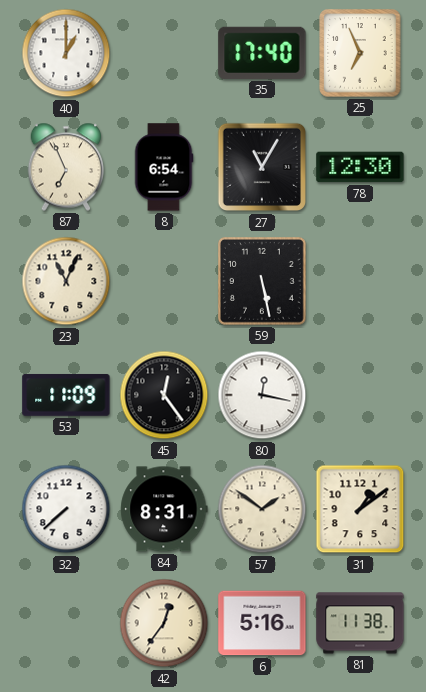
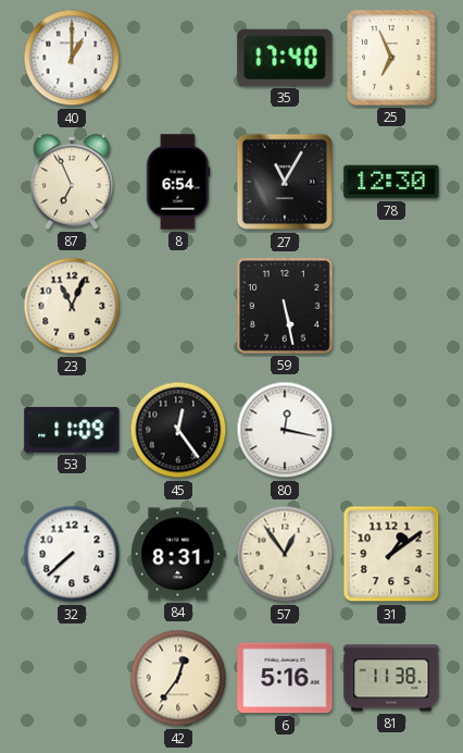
57: 1:51 -> 12:54 (285, 554)
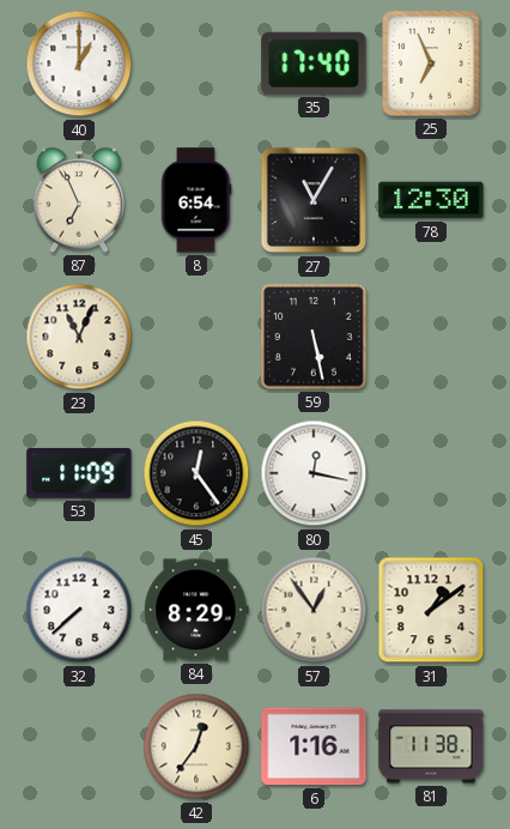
84: 8:31 -> 8:29 (196, 610)
6: 5:16 -> 1:16 (314, 746)
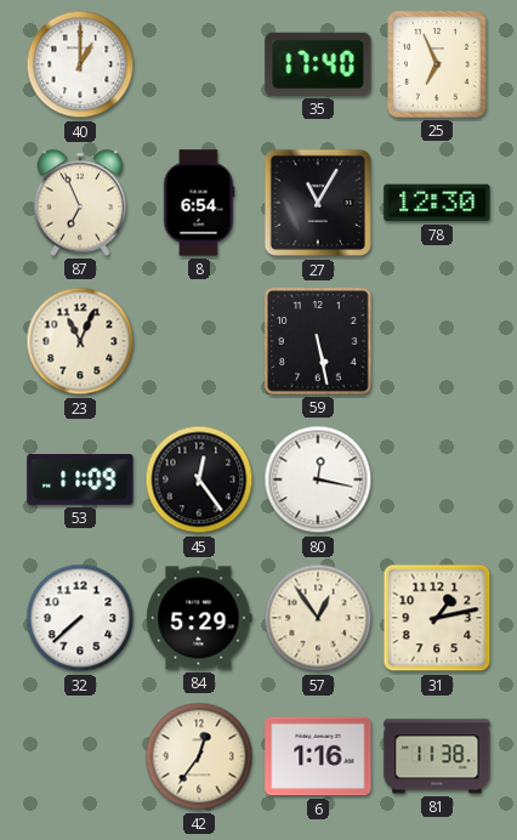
84: 8:29 -> 5:29 (199, 618)
31: 1:09 -> 1:13 (437, 618)
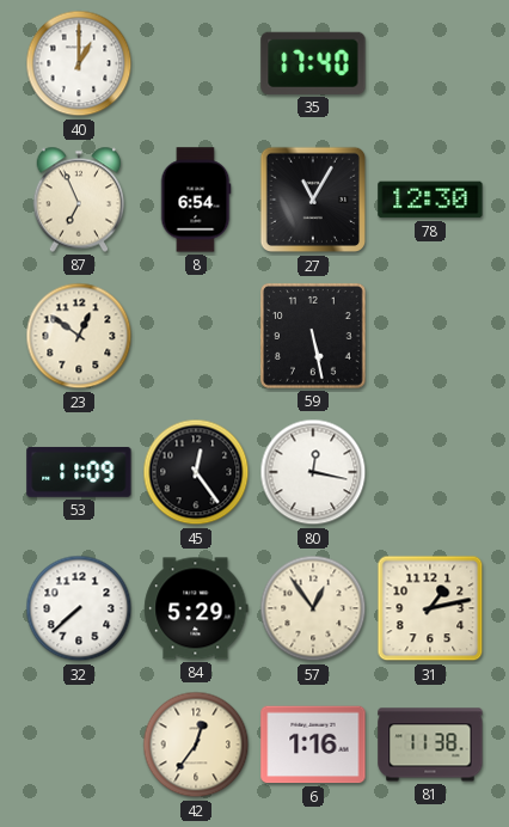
25: 6:56 -> none (437, 64)
23: 11:04 -> 12:51 (79, 336)
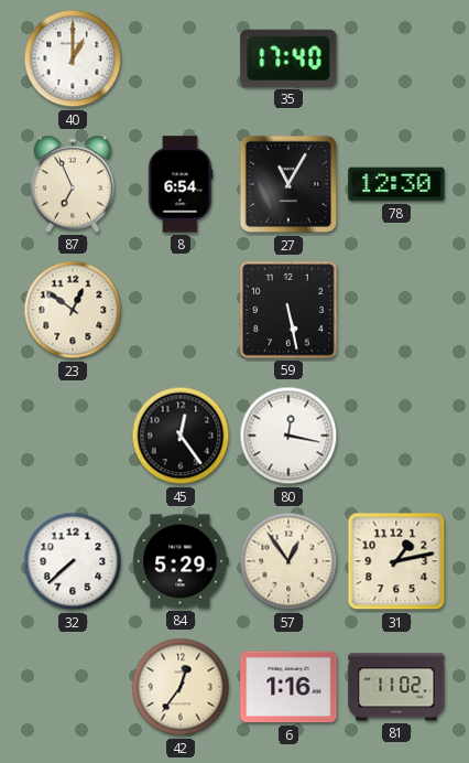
53: 11:09 -> none (79, 472)
81: 11:38 -> 11:02 (396, 687)
